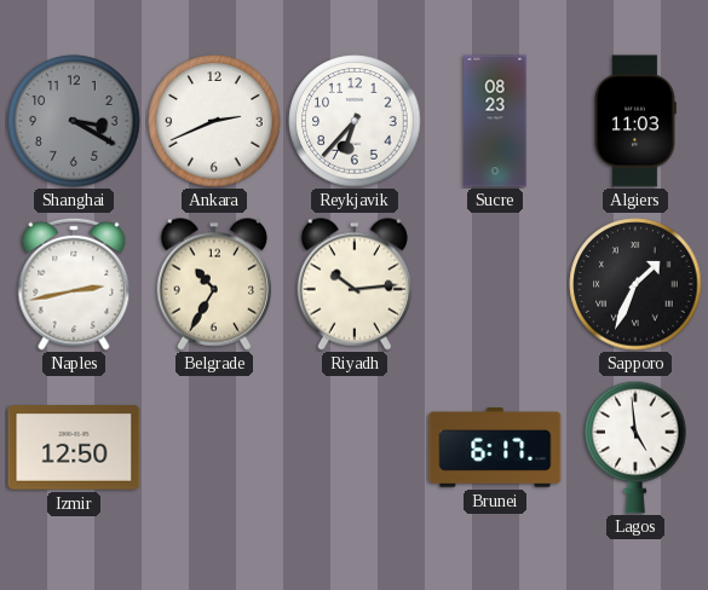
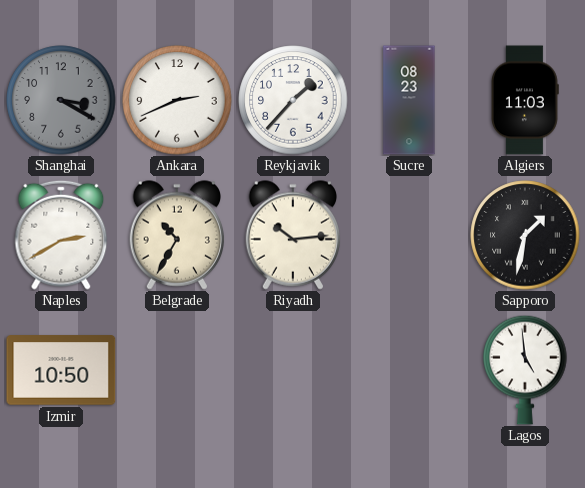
Reykjavik: 6:37 -> 1:37 (293, 100)
Naples: 2:43 -> 2:40 (61, 235)
Sapporo: 1:34 -> 1:32 (525, 235)
Izmir: 12:50 -> 10:50 (61, 370)
Brunei: 6:17 -> none (495, 447)
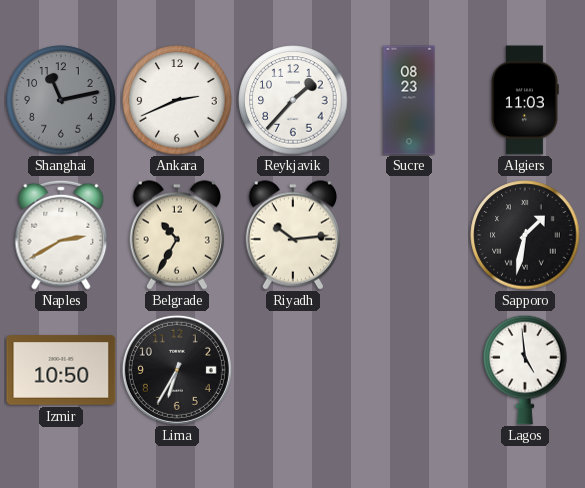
Shanghai: 3:20 -> 11:13 (61, 100)
Lima: none -> 6:35 (177, 370)
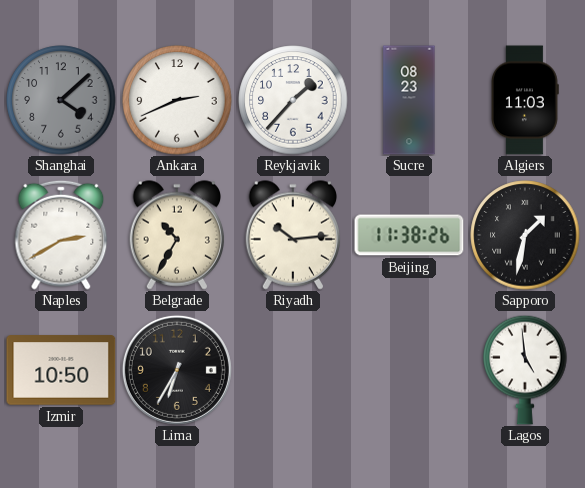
Shanghai: 11:13 -> 4:08 (61, 100)
Beijing: none -> 11:38 (409, 235)
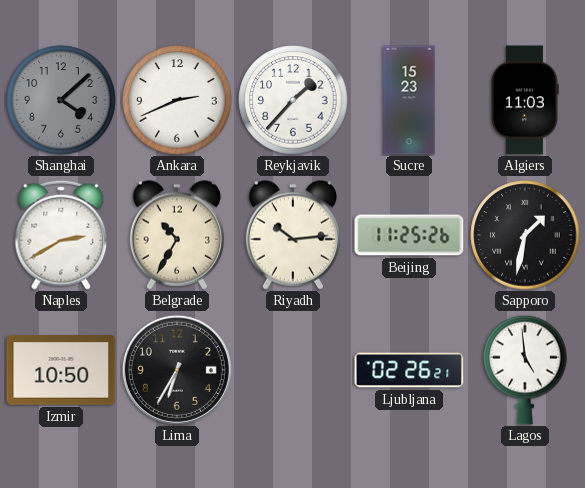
Sucre: 08:23 -> 15:23 (409, 100)
Beijing: 11:38 -> 11:25 (409, 235)
Ljubljana: none -> 02:26 (409, 370)
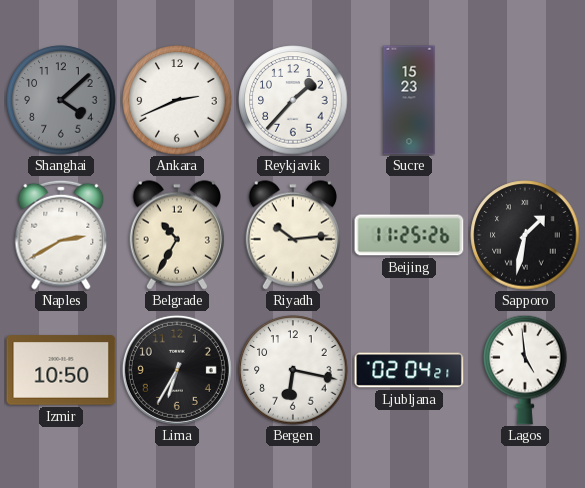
Algiers: 11:03 -> none (525, 100)
Bergen: none -> 6:17 (293, 370)
Ljubljana: 02:26 -> 02:04 (409, 370)
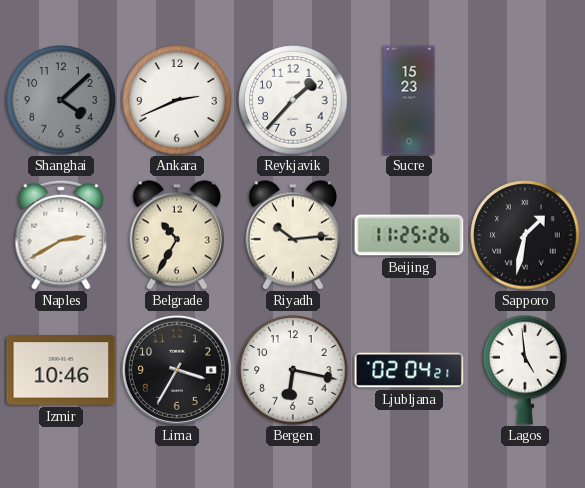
Izmir: 10:50 -> 10:46 (61, 370)
Lima: 6:35 -> 3:35 (177, 370)
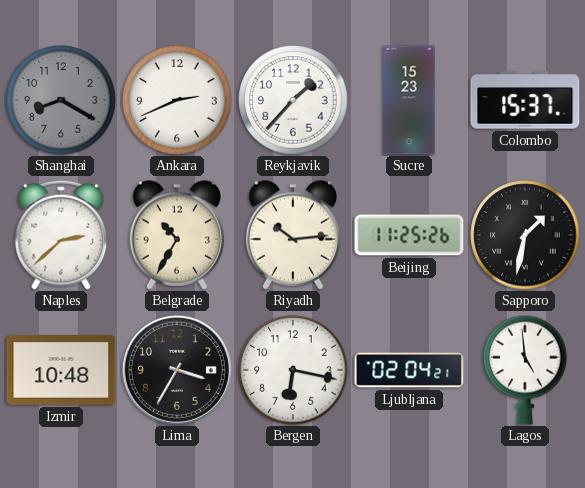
Shanghai: 4:08 -> 8:20 (61, 100)
Colombo: none -> 15:37 (525, 100)
Naples: 2:40 -> 2:38 (61, 235)
Izmir: 10:46 -> 10:48 (61, 370)
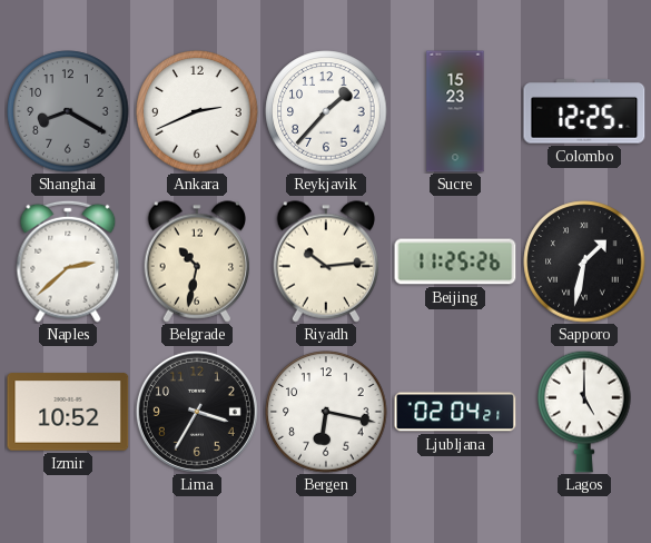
Colombo: 15:37 -> 12:25 (584, 111)
Belgrade: 10:35 -> 10:32 (196, 261)
Izmir: 10:48 -> 10:52 (68, 412)
Lagos: 4:59 -> 5:00 (584, 412)
